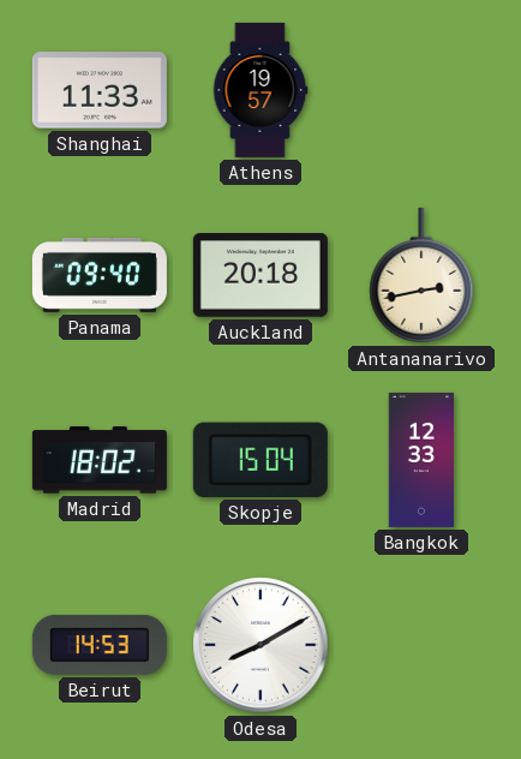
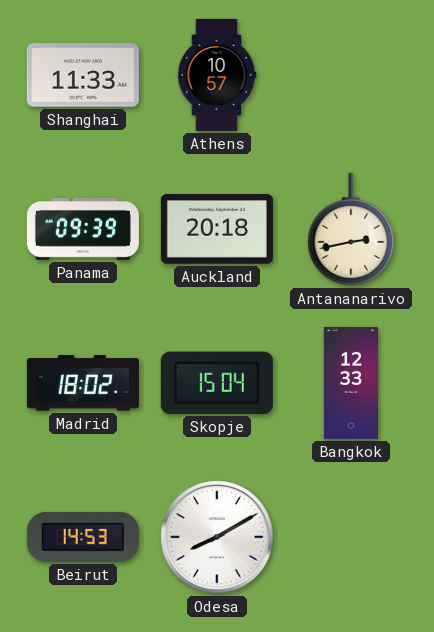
Athens: 19:57 -> 10:57 (217, 75)
Panama: 09:40 -> 09:39 (83, 229)
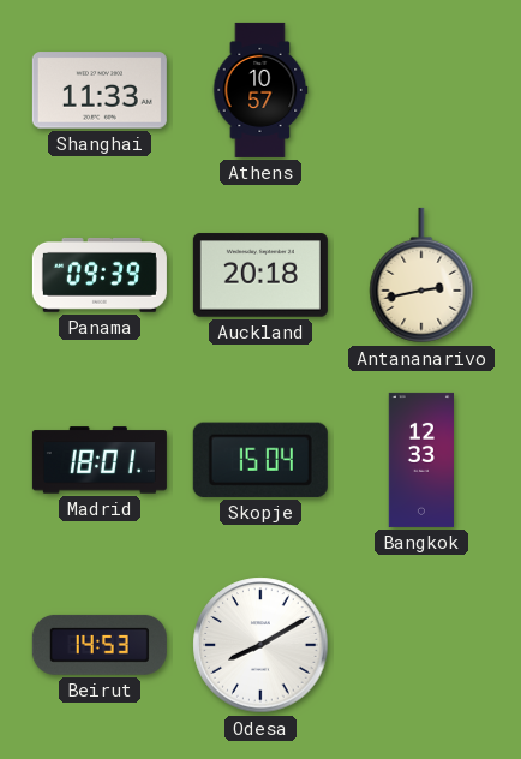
Madrid: 18:02 -> 18:01 (100, 460)
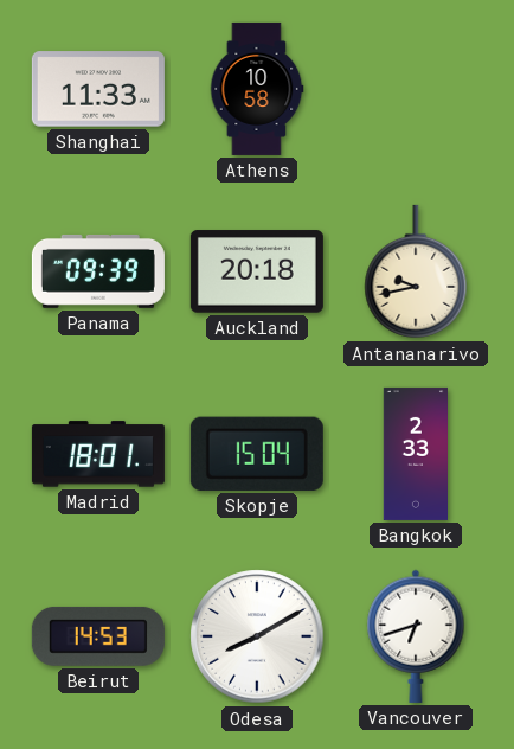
Athens: 10:57 -> 10:58 (257, 89)
Antananarivo: 2:43 -> 9:43 (416, 271)
Bangkok: 12:33 -> 2:33 (416, 454)
Vancouver: none -> 6:42 (416, 636)
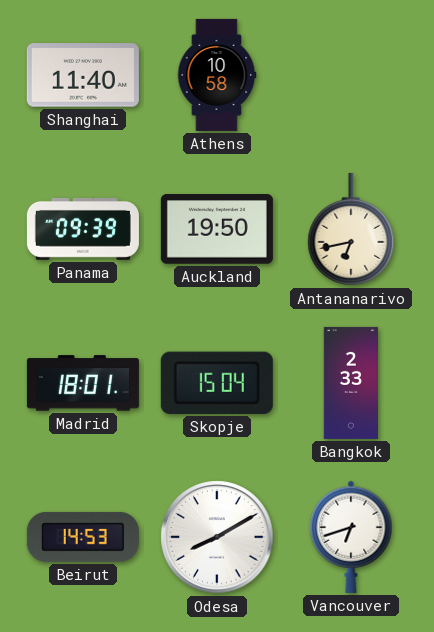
Shanghai: 11:33 -> 11:40 (83, 75)
Auckland: 20:18 -> 19:50 (217, 229)
Antananarivo: 9:43 -> 6:43 (351, 229)
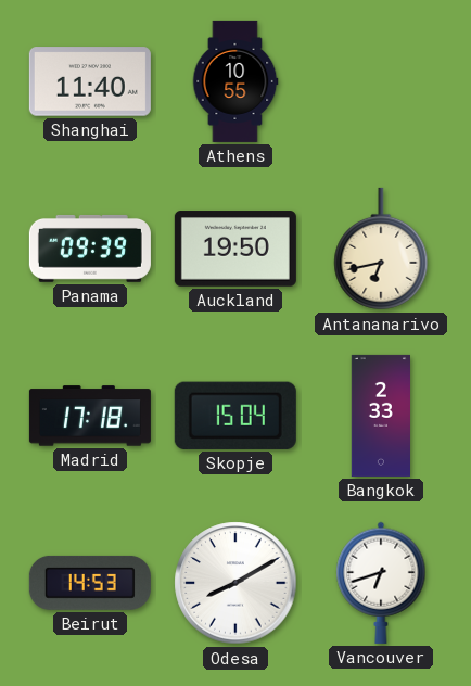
Athens: 10:58 -> 10:55 (235, 81)
Madrid: 18:01 -> 17:18 (90, 416)
